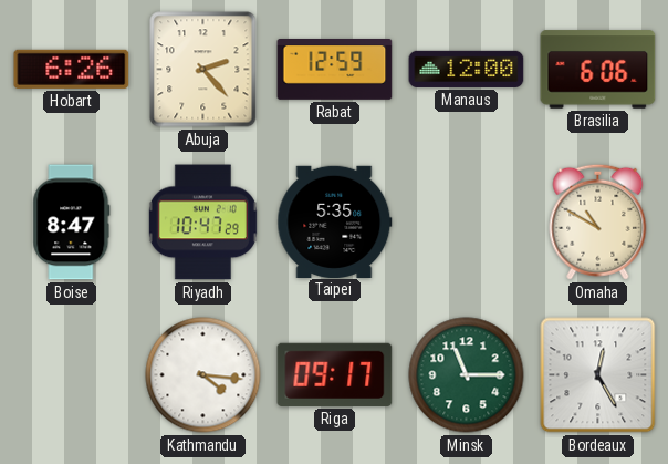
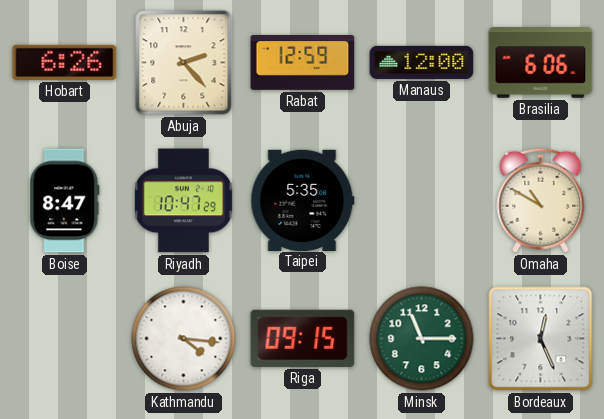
Riga: 09:17 -> 09:15 (303, 338)
Bordeaux: 12:25 -> 12:26 (541, 339)
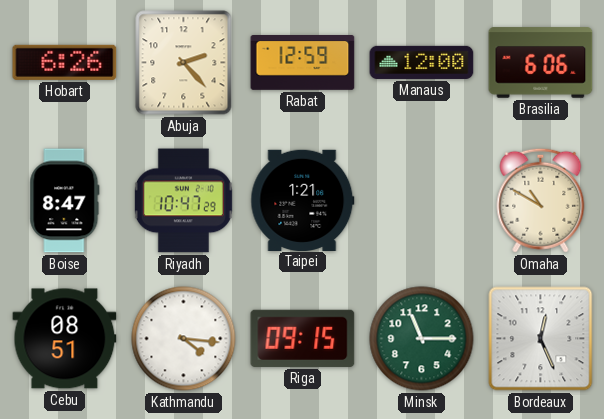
Taipei: 5:35 -> 1:21 (303, 200)
Cebu: none -> 08:51 (65, 339)
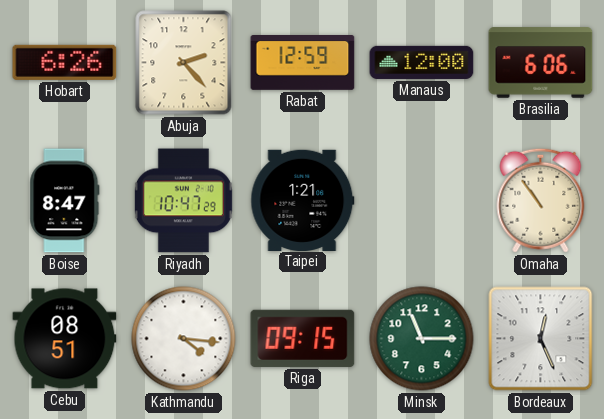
Omaha: 10:50 -> 10:54 (541, 200)
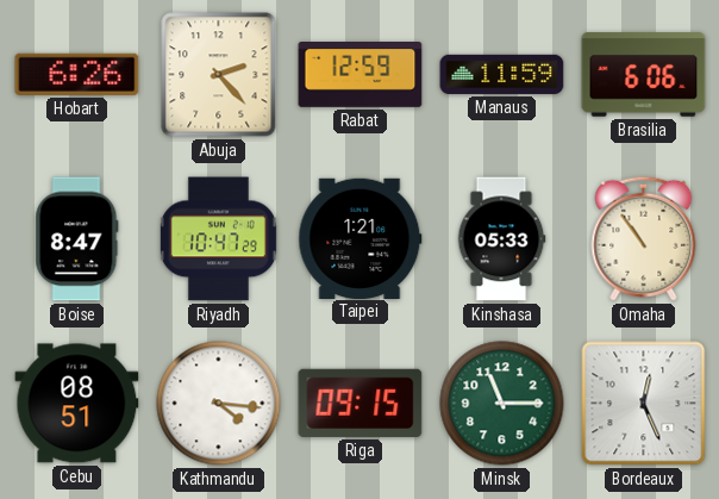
Manaus: 12:00 -> 11:59 (502, 74)
Kinshasa: none -> 05:33 (501, 239)
